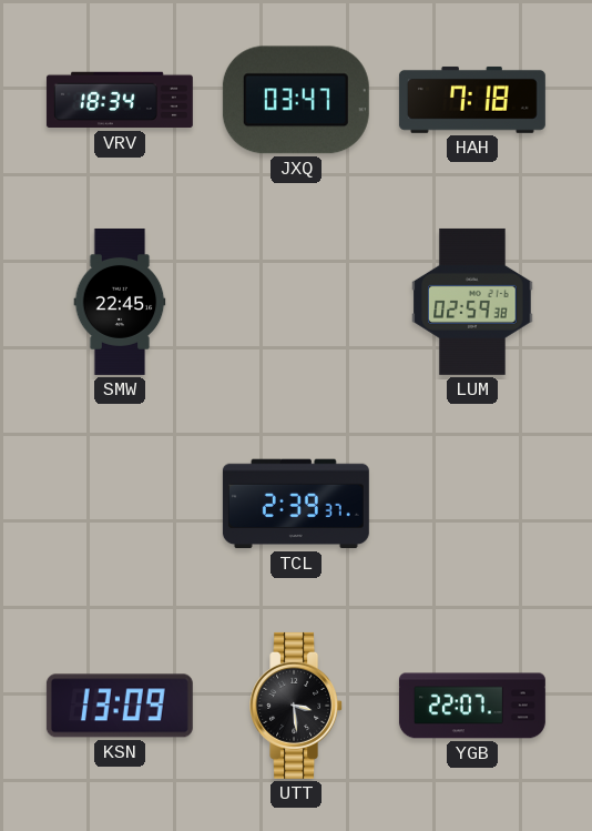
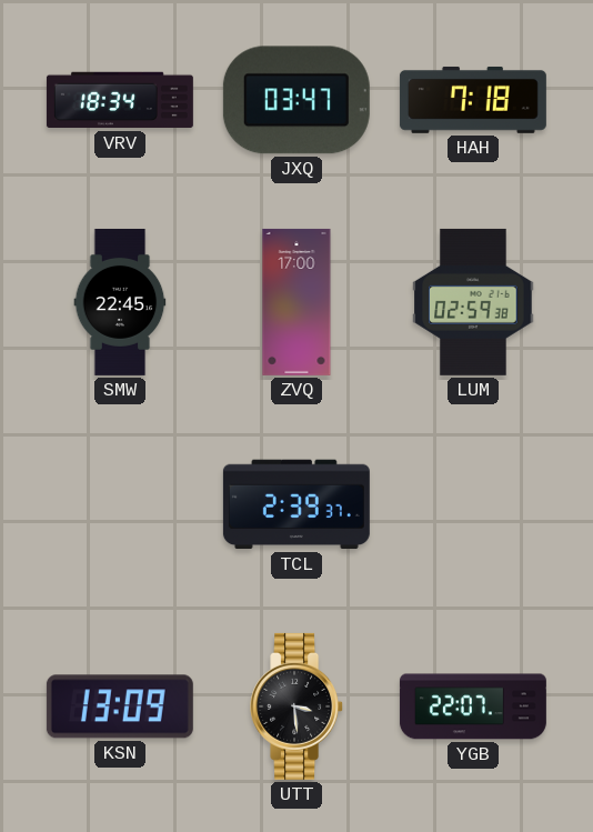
ZVQ: none -> 17:00 (296, 302)
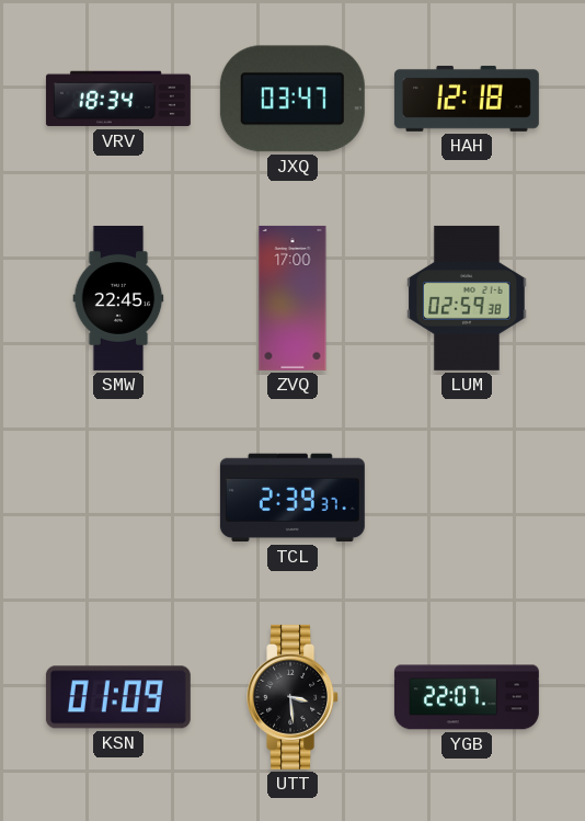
HAH: 7:18 -> 12:18 (467, 99)
KSN: 13:09 -> 01:09 (118, 697)
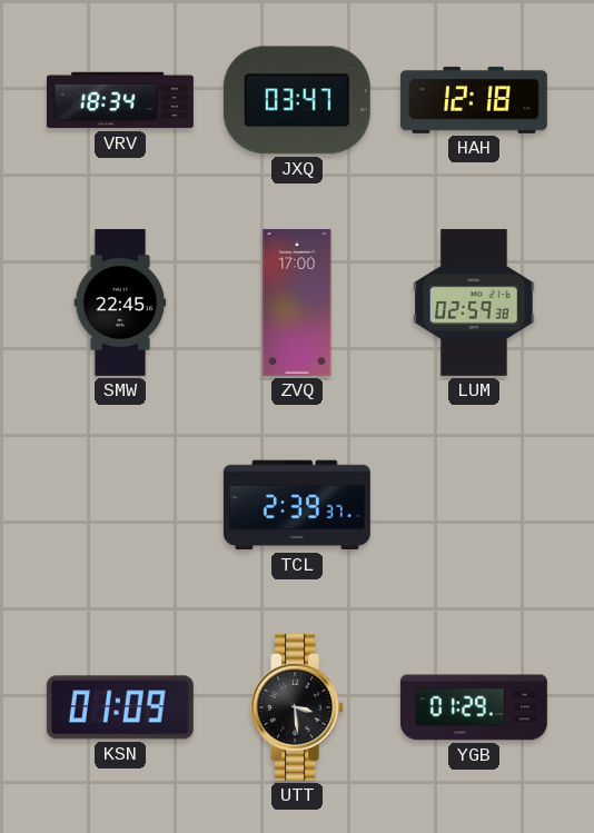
YGB: 22:07 -> 01:29 (474, 707)
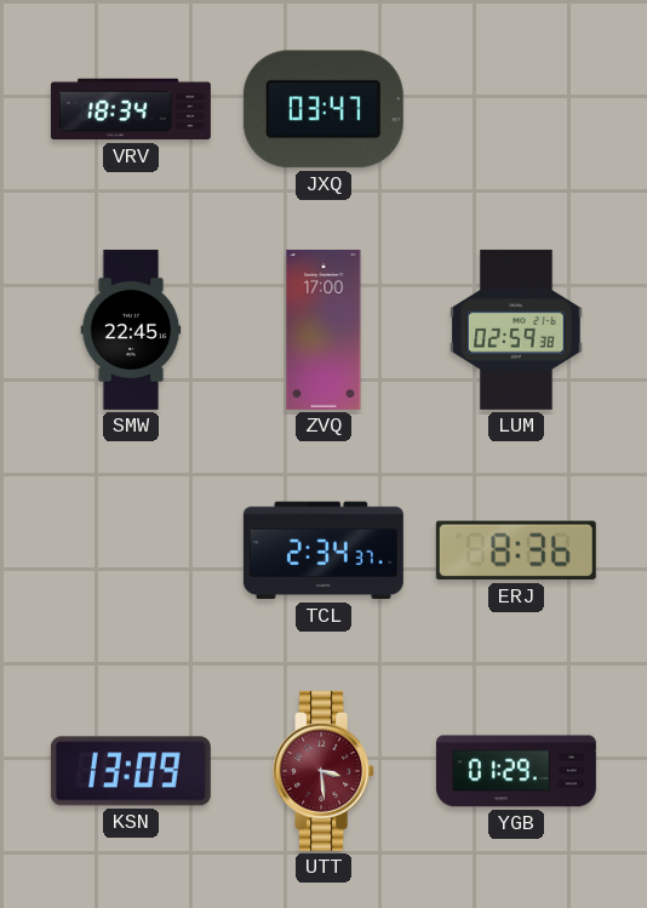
HAH: 12:18 -> none (474, 100)
TCL: 2:39 -> 2:34 (323, 550)
ERJ: none -> 8:36 (516, 550)
KSN: 01:09 -> 13:09 (131, 771)
UTT dial: black -> burgundy (325, 771)
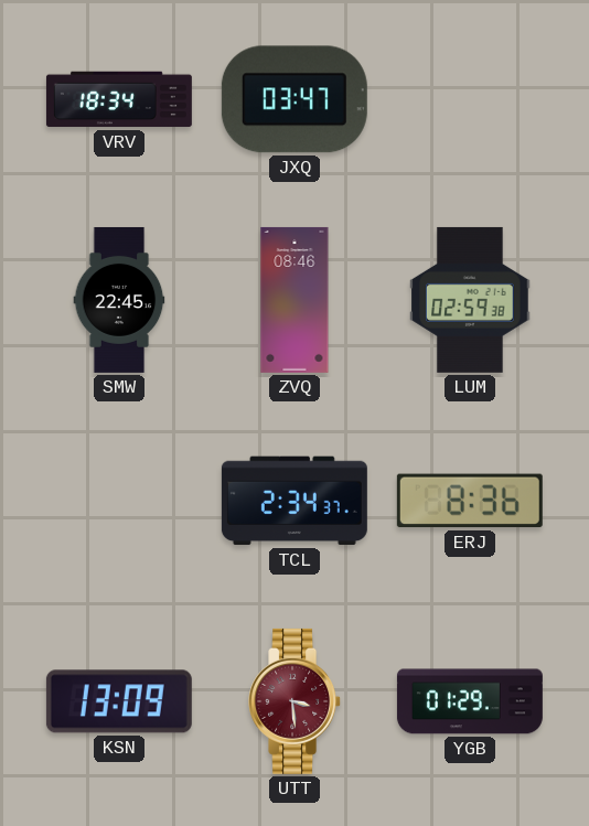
ZVQ: 17:00 -> 08:46 (294, 300)
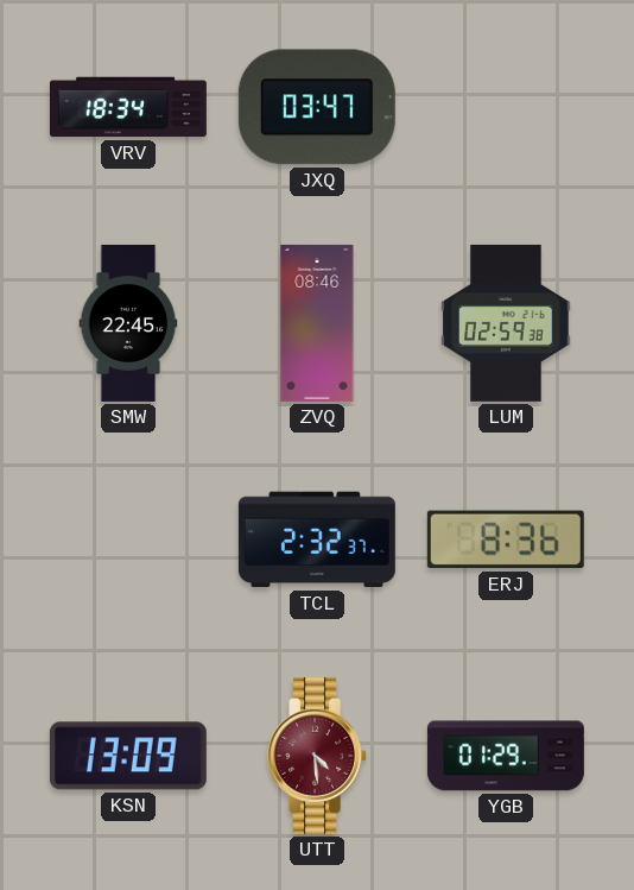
TCL: 2:34 -> 2:32 (317, 539)
UTT: 3:29 -> 4:29 (318, 756)
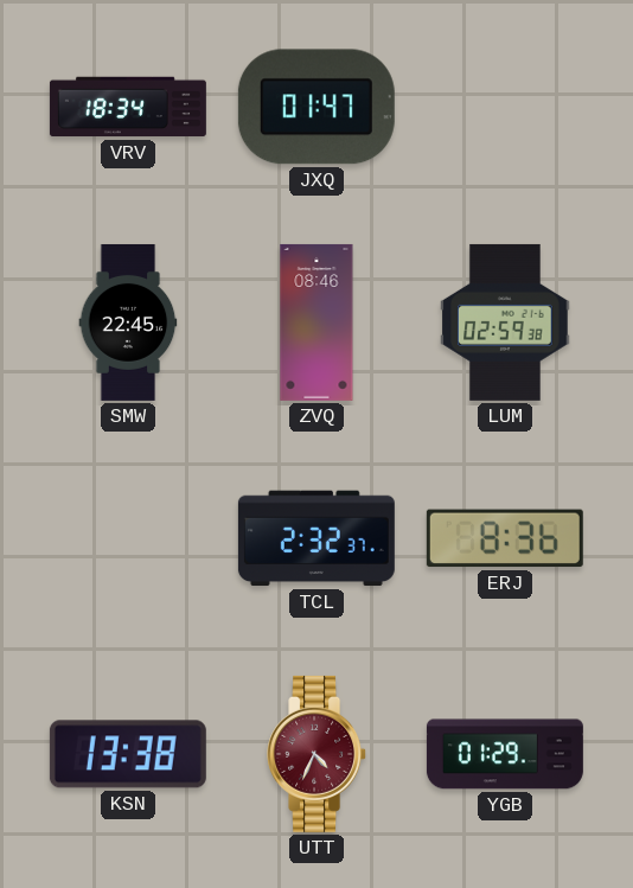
JXQ: 03:47 -> 01:47 (316, 107)
KSN: 13:09 -> 13:38 (128, 754)
UTT: 4:29 -> 4:34 (318, 754)
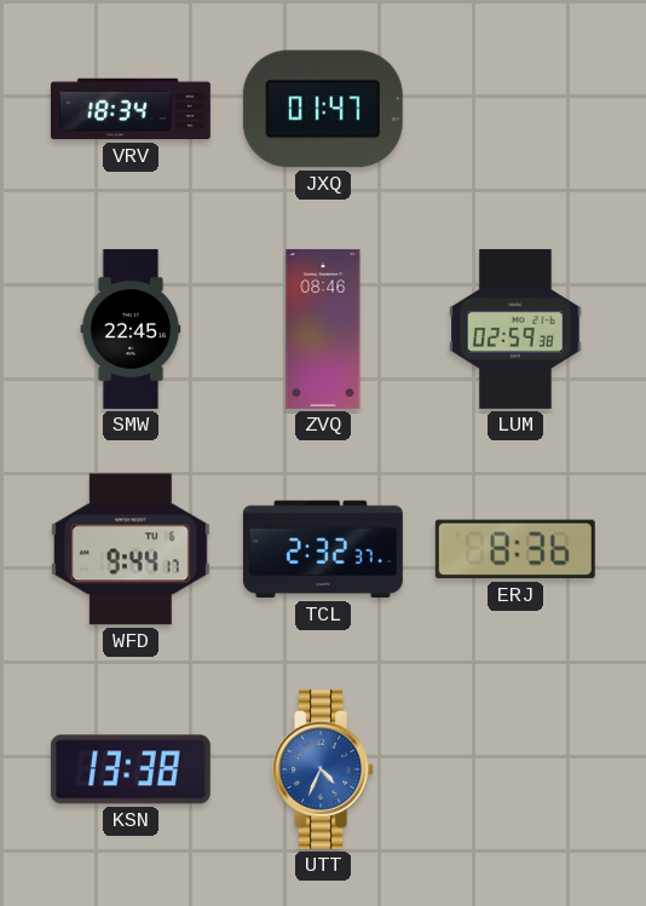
WFD: none -> 9:44 (131, 549)
UTT dial: burgundy -> blue (324, 769)
YGB: 01:29 -> none (505, 754)
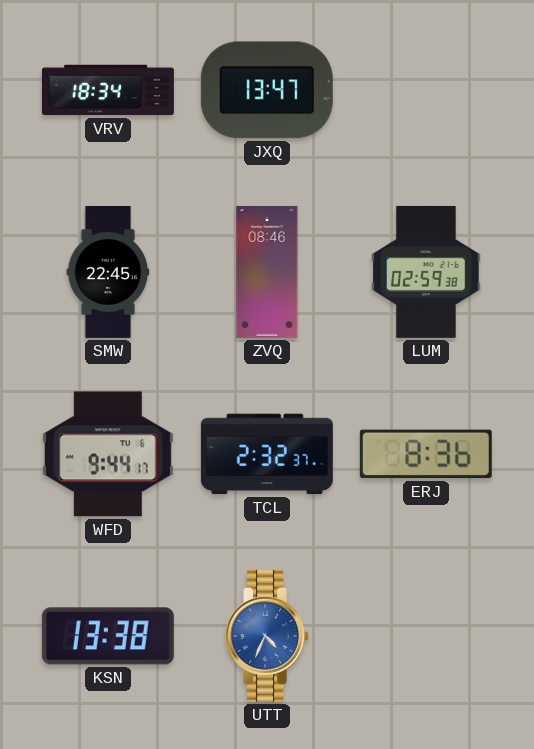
JXQ: 01:47 -> 13:47 (267, 90)
